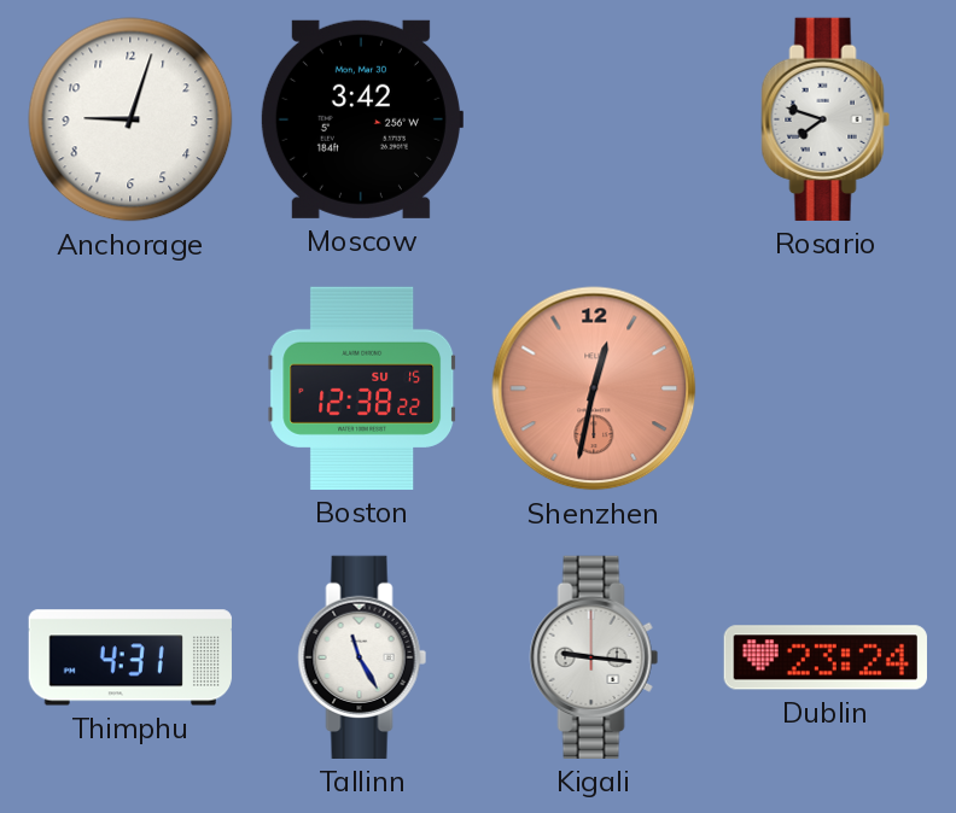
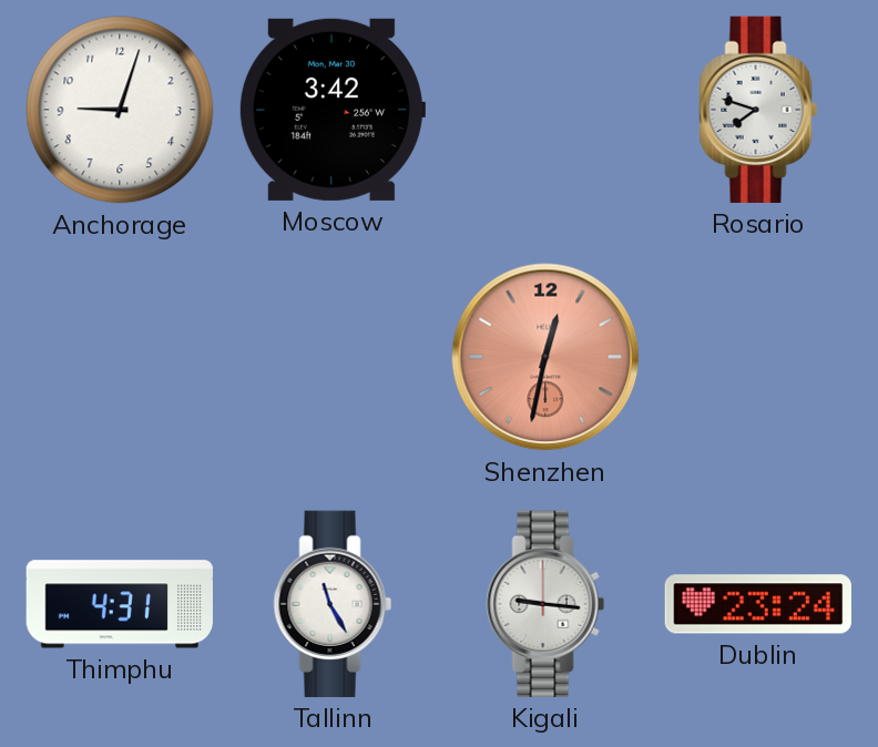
Boston: 12:38 -> none (362, 388)
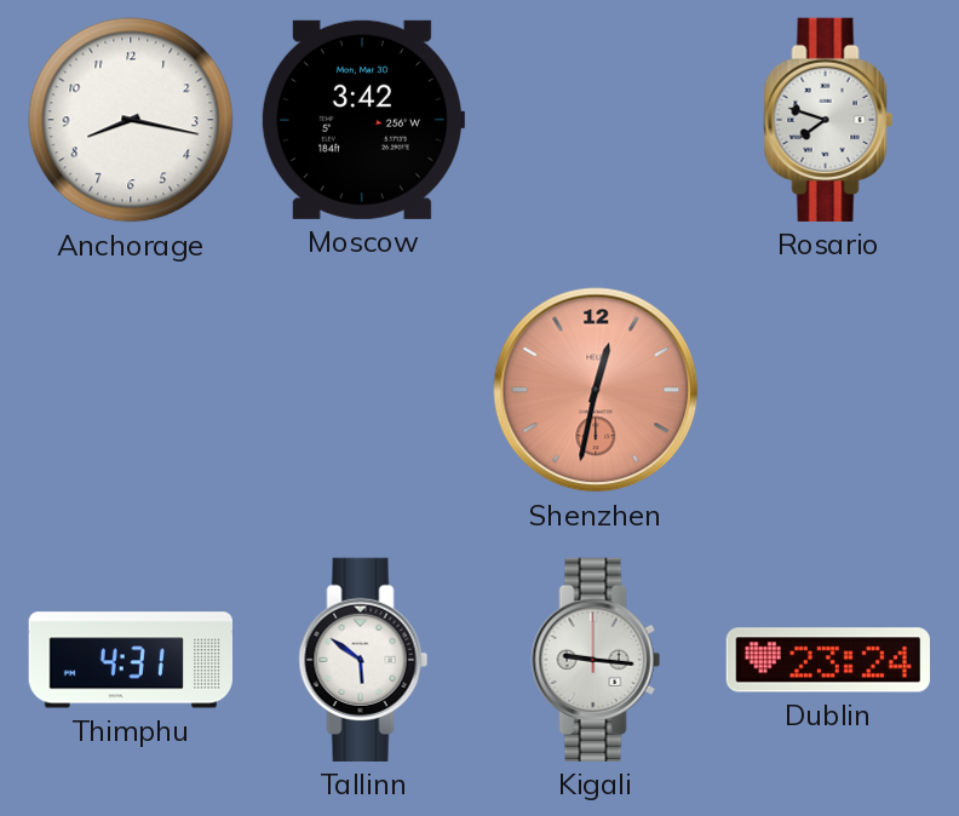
Anchorage: 9:03 -> 8:17 (131, 120)
Tallinn: 11:25 -> 5:51 (363, 660)
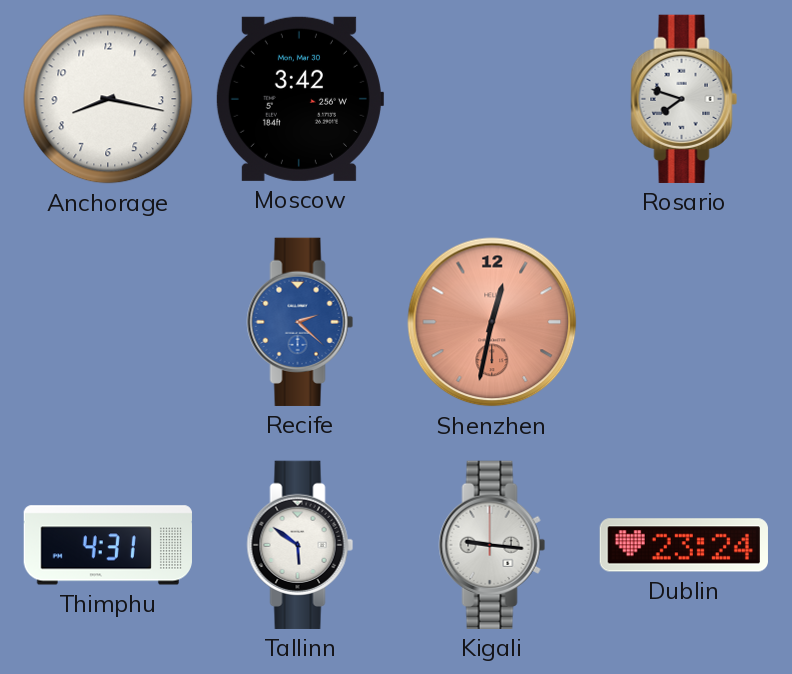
Recife: none -> 2:22 (300, 322)
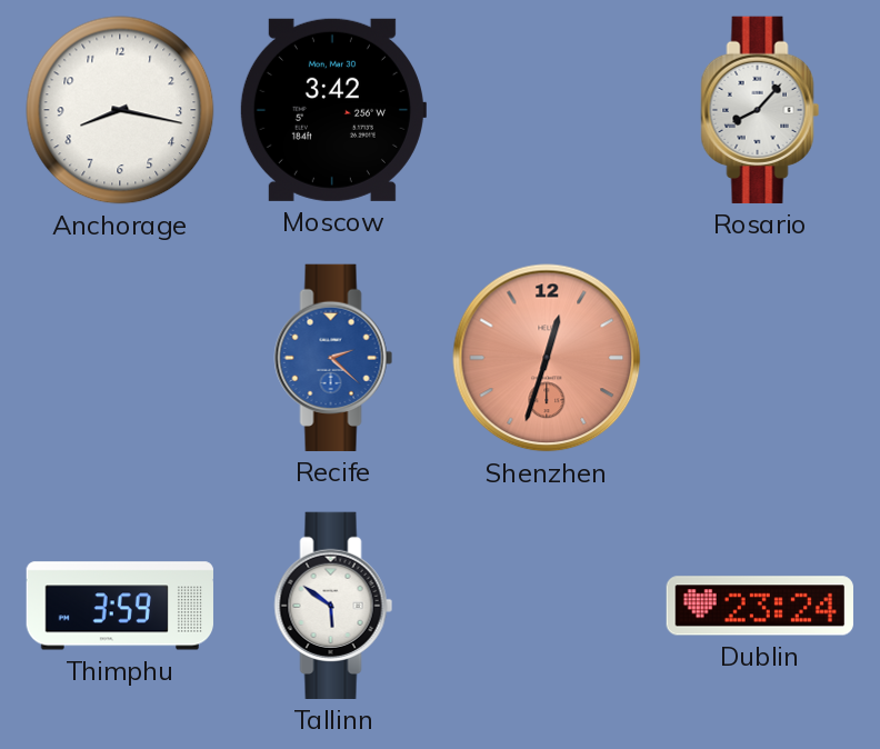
Rosario: 7:48 -> 8:07 (760, 110)
Shenzhen: 12:32 -> 12:33 (547, 358)
Thimphu: 4:31 -> 3:59 (119, 606)
Kigali: 9:16 -> none (492, 545)
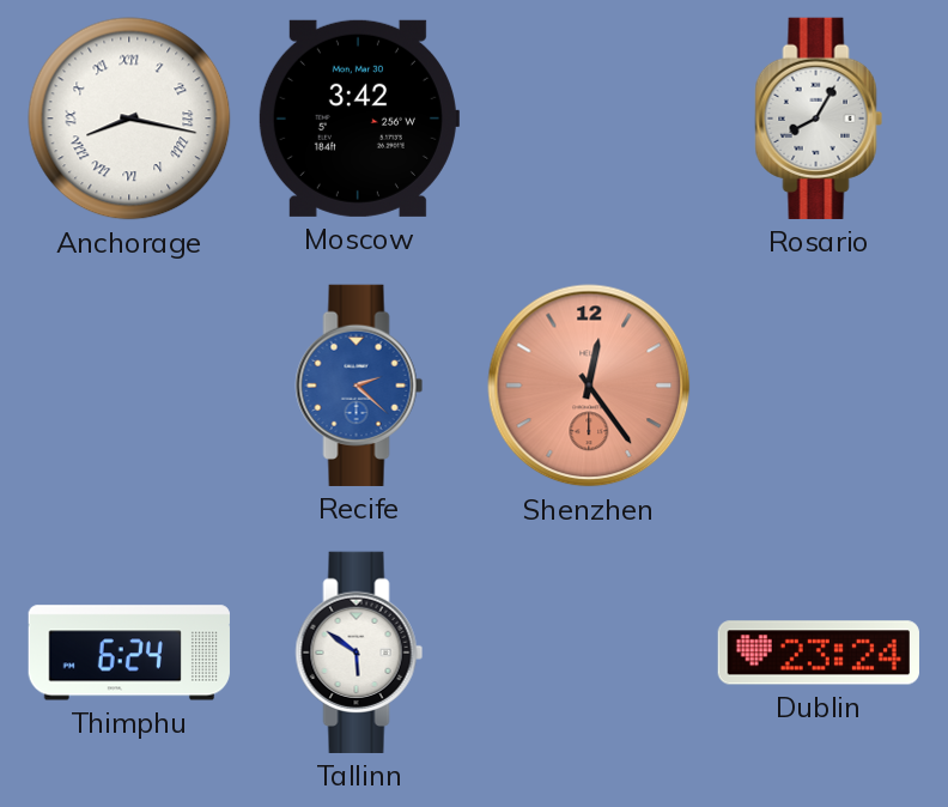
Anchorage numerals: Arabic -> Roman (129, 119)
Rosario: 8:07 -> 8:05 (819, 119)
Shenzhen: 12:33 -> 12:24 (589, 386)
Thimphu: 3:59 -> 6:24 (128, 653)
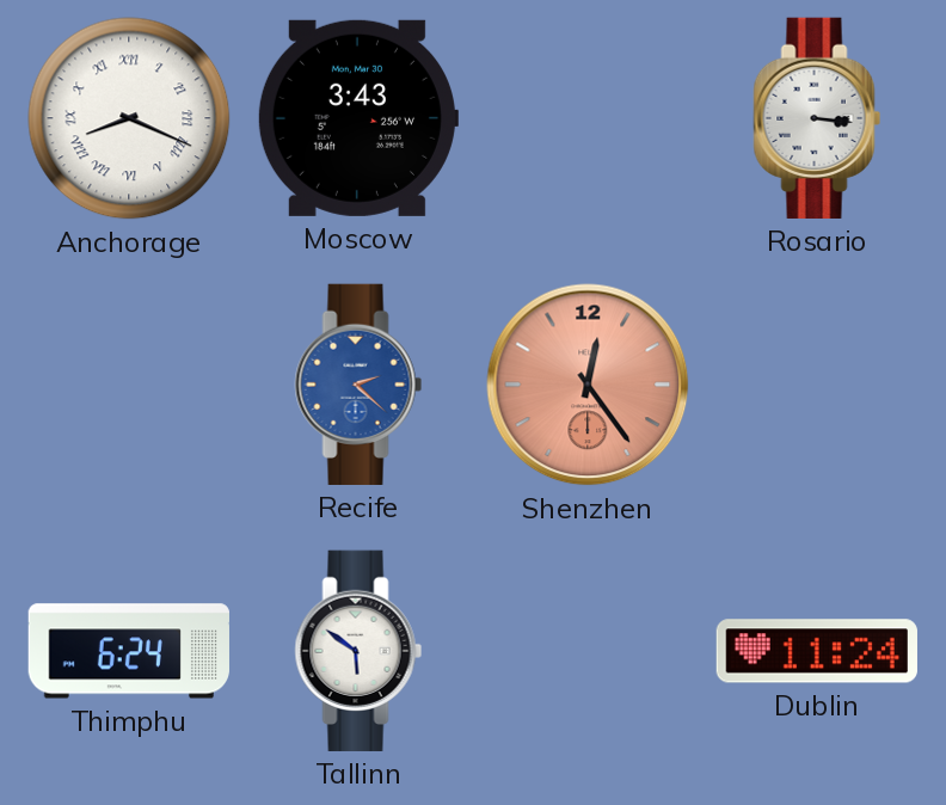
Anchorage: 8:17 -> 8:19 (129, 118)
Moscow: 3:42 -> 3:43 (357, 118)
Rosario: 8:05 -> 3:16 (817, 118)
Dublin: 23:24 -> 11:24 (817, 651)
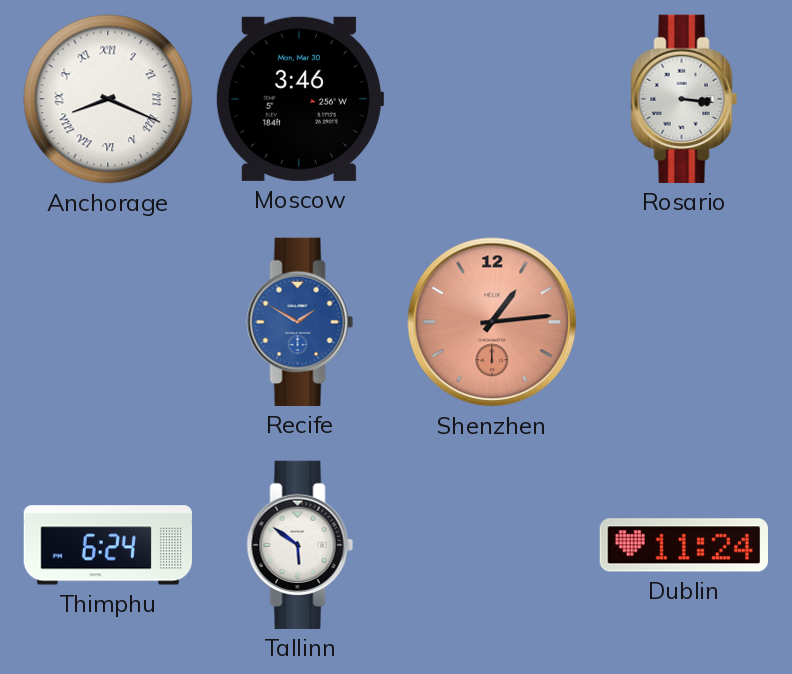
Moscow: 3:43 -> 3:46 (299, 99)
Recife: 2:22 -> 1:50 (300, 322)
Shenzhen: 12:24 -> 1:14 (492, 322)
